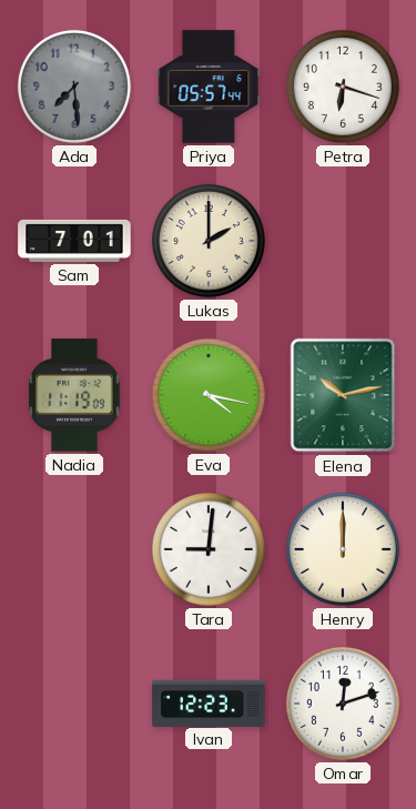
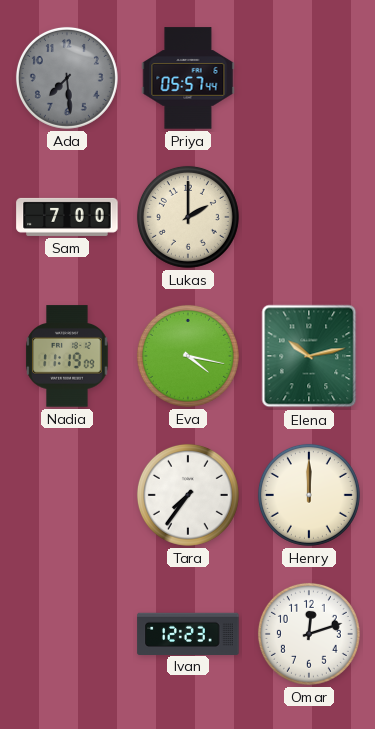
Petra: 6:18 -> none (343, 87)
Sam: 7:01 -> 7:00 (67, 217)
Tara: 9:01 -> 7:36 (188, 495)
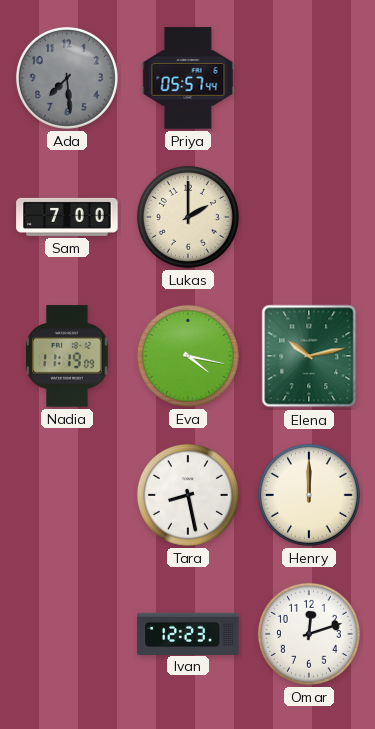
Tara: 7:36 -> 8:28 (188, 495)
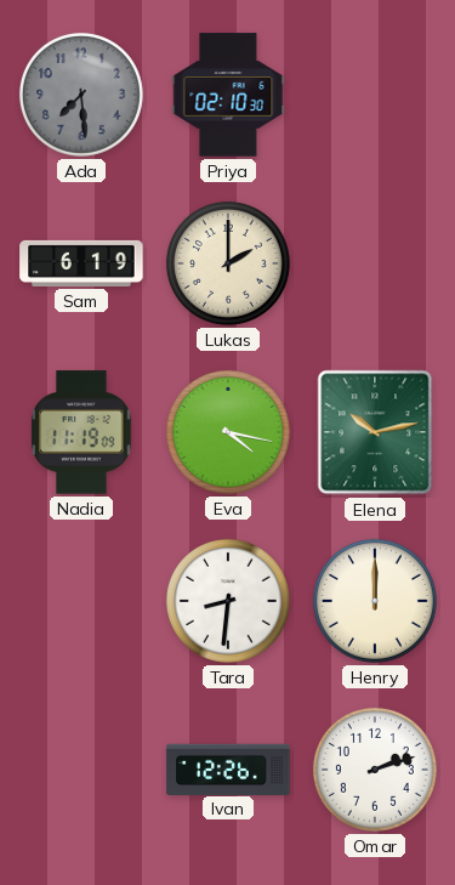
Priya: 05:57 -> 02:10 (228, 95)
Sam: 7:00 -> 6:19 (81, 263)
Tara: 8:28 -> 8:31 (228, 601)
Ivan: 12:23 -> 12:26 (228, 768)
Omar: 12:12 -> 2:12 (375, 770)
